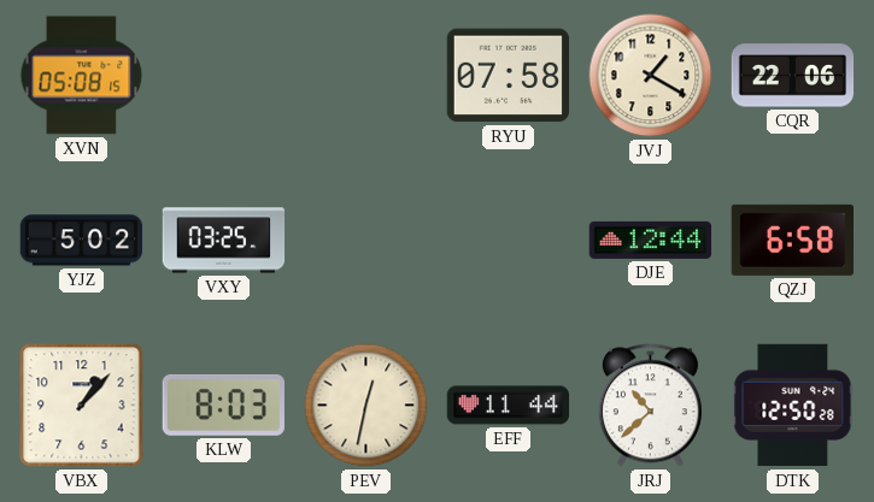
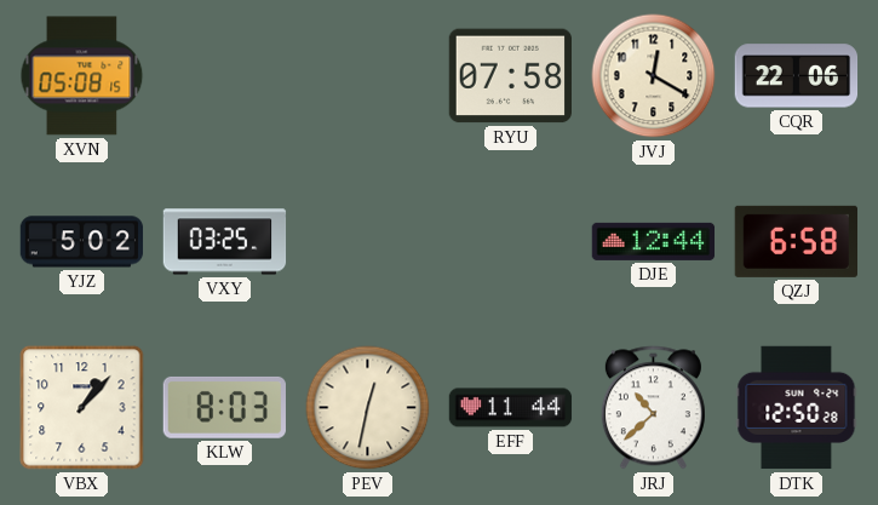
JVJ: 1:20 -> 12:20 (654, 76)
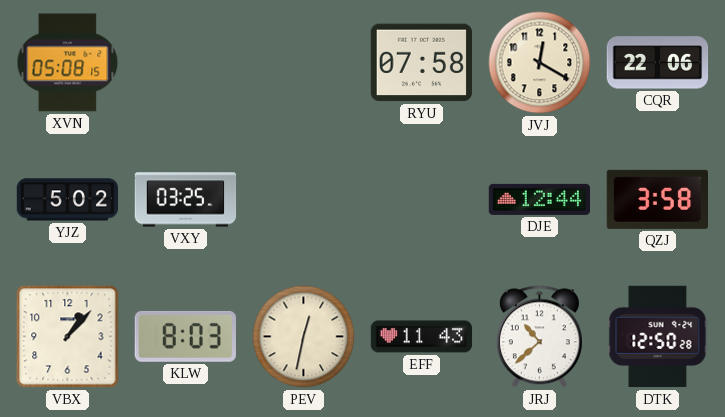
QZJ: 6:58 -> 3:58 (657, 199)
EFF: 11:44 -> 11:43 (422, 337)
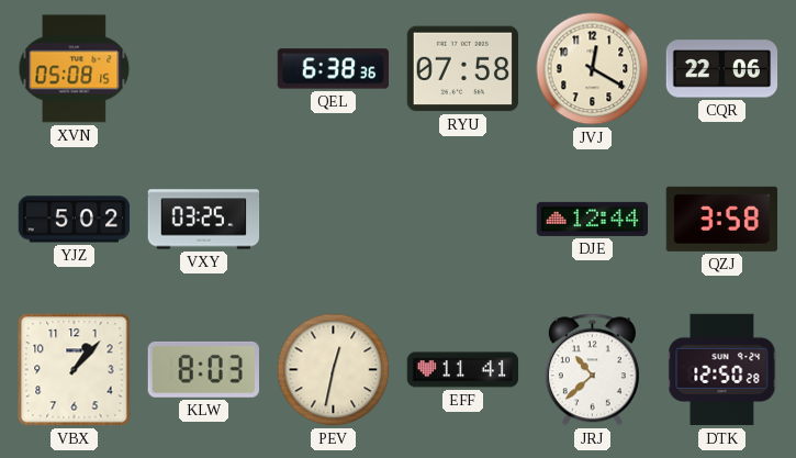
QEL: none -> 6:38 (334, 69)
EFF: 11:43 -> 11:41 (463, 370)
